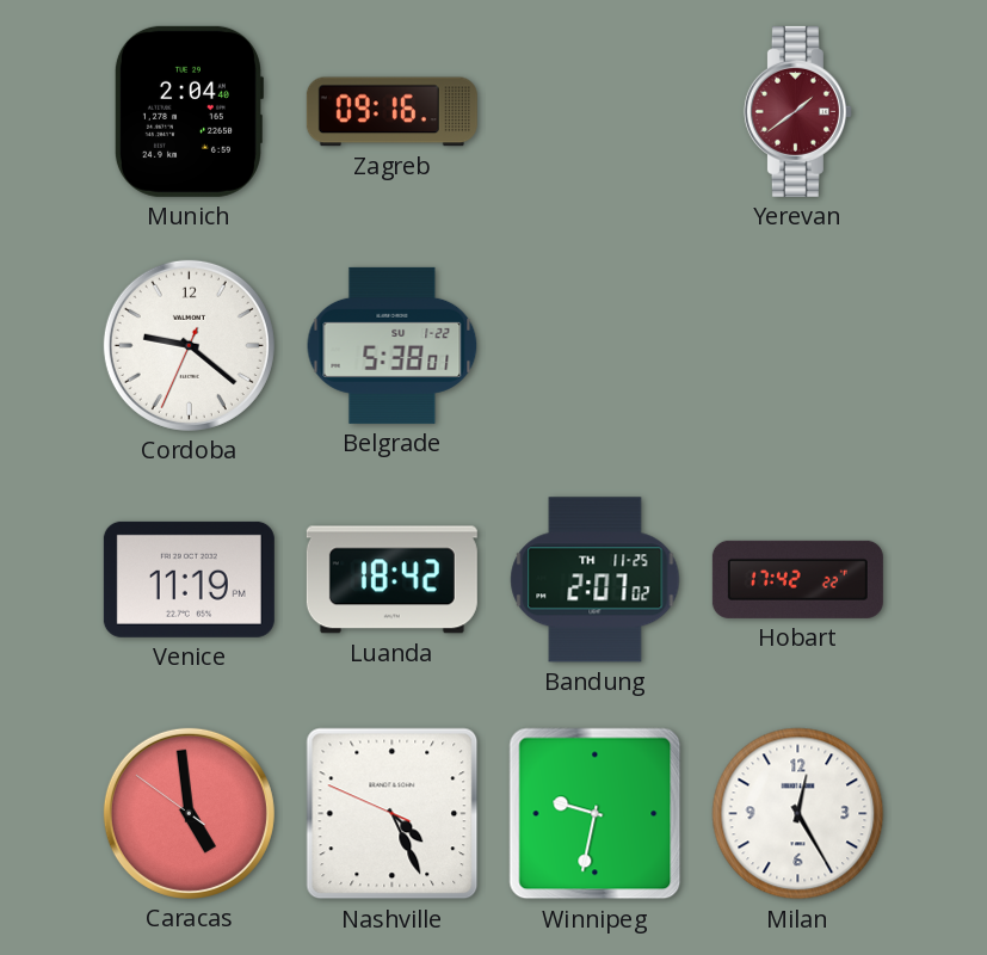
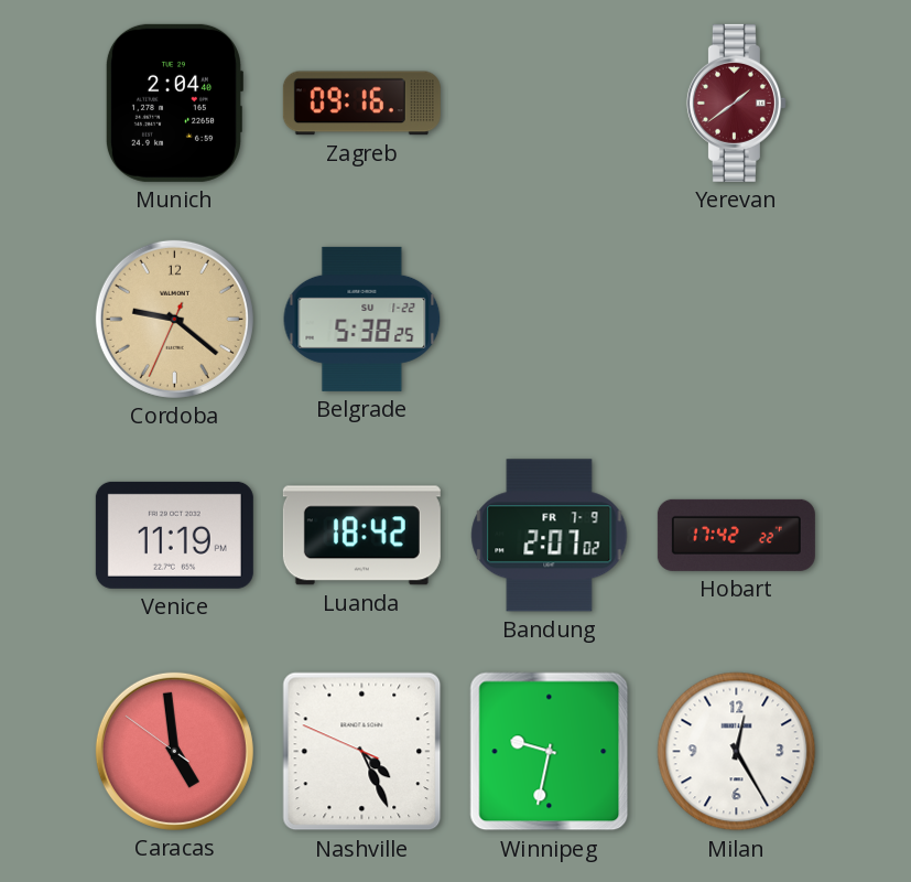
Cordoba dial: white -> champagne (174, 319)
Belgrade: 5:38:01 -> 5:38:25 (362, 319)
Bandung date: TH 11-25 -> FR 7-9 (550, 536)
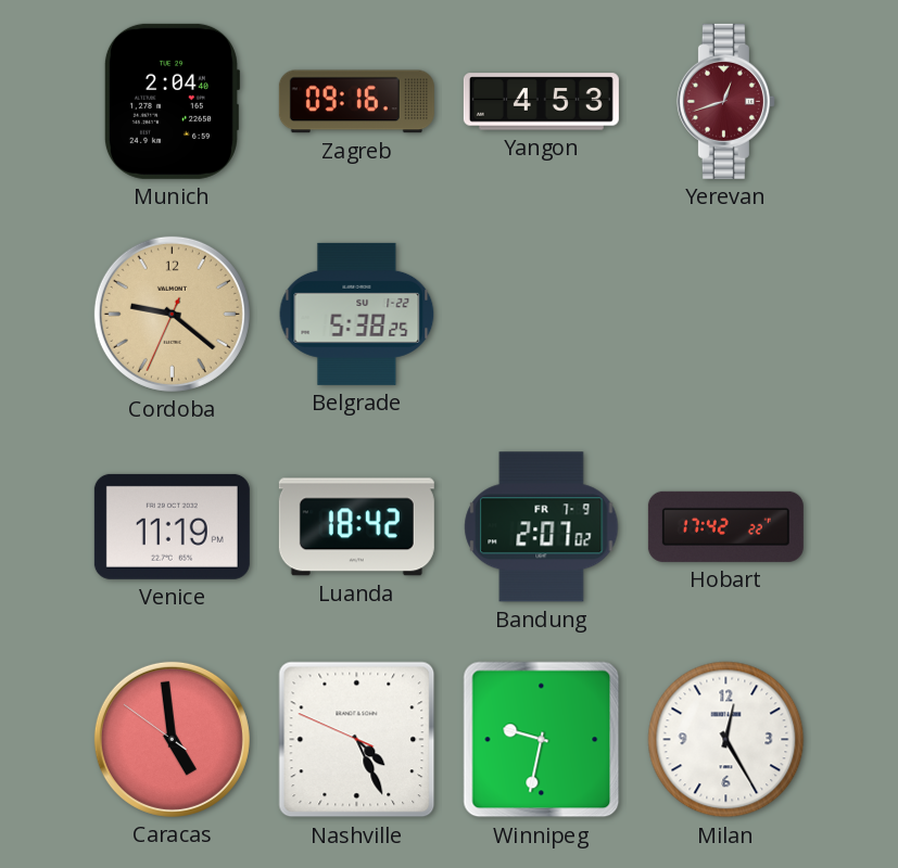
Yangon: none -> 4:53 (541, 102)
Yerevan: 1:39 -> 12:42 (725, 101)
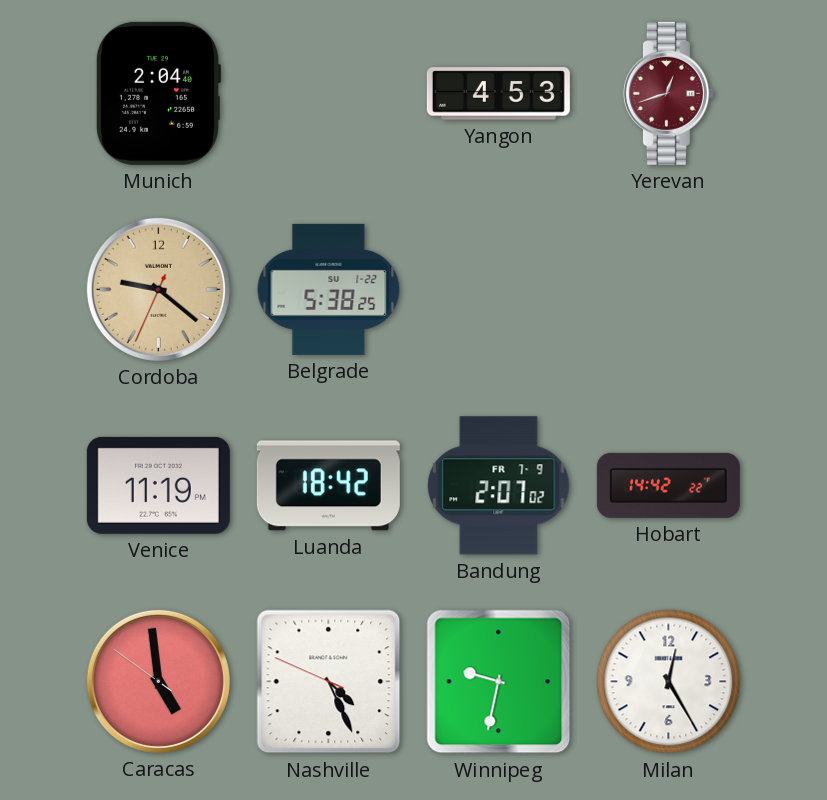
Zagreb: 09:16 -> none (356, 102)
Hobart: 17:42 -> 14:42 (668, 485)
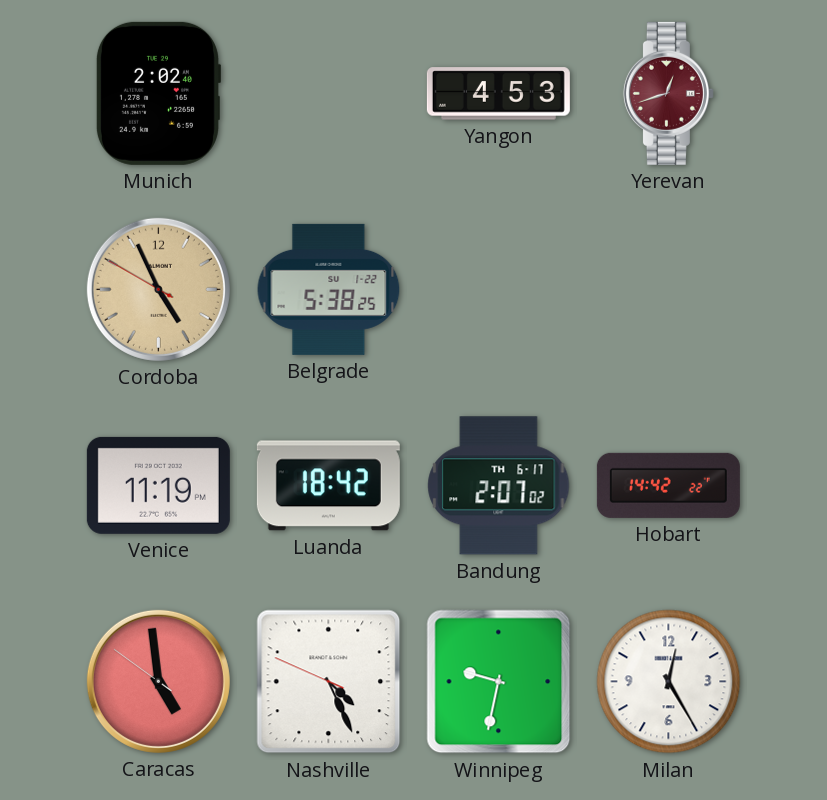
Munich: 2:04 -> 2:02 (158, 93)
Cordoba: 9:21 -> 4:55 (158, 289)
Bandung date: FR 7-9 -> TH 6-17 (499, 486)
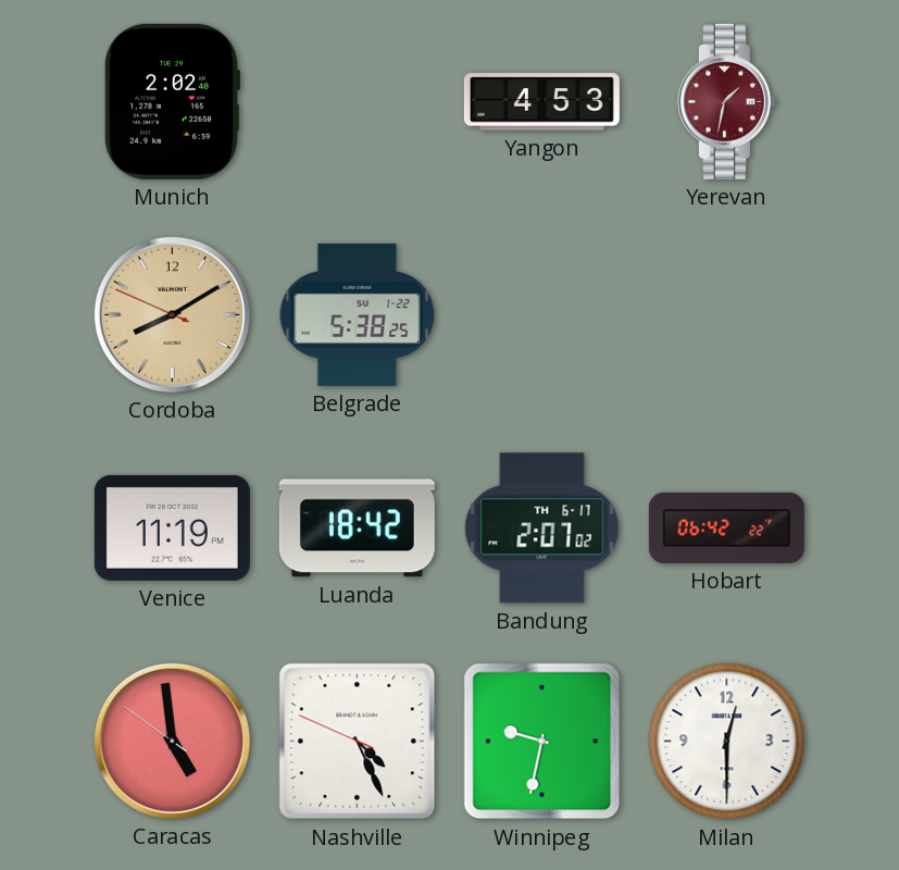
Yerevan: 12:42 -> 1:32 (726, 101)
Cordoba: 4:55 -> 8:09 (172, 314)
Hobart: 14:42 -> 06:42 (726, 527)
Milan: 12:25 -> 12:30 (727, 742)
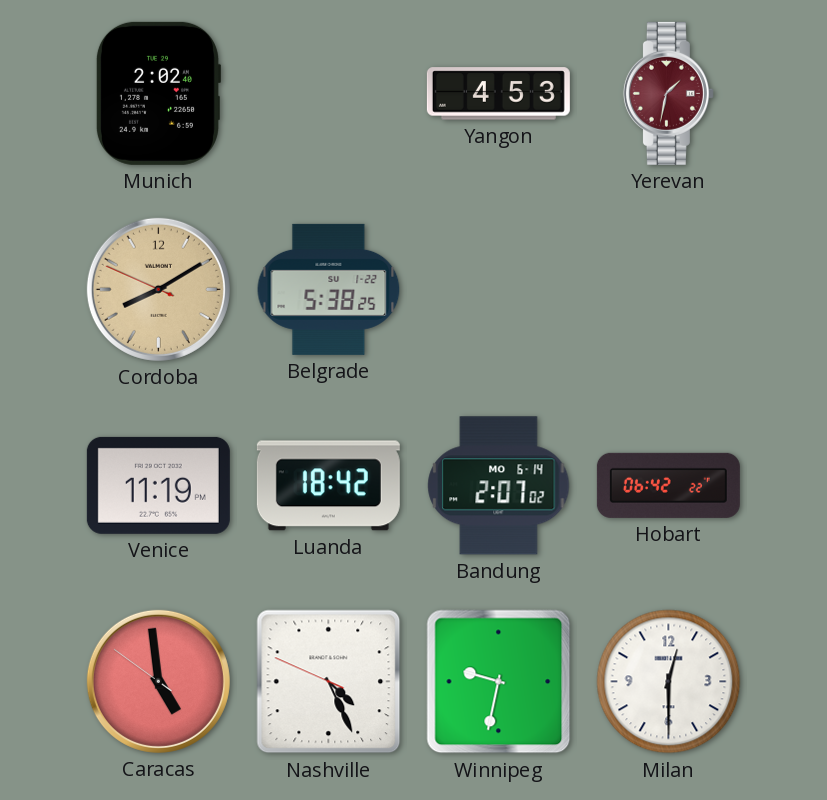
Bandung date: TH 6-17 -> MO 6-14 (499, 486)
